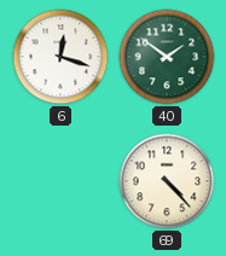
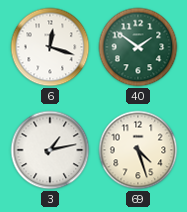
3: none -> 1:13 (50, 150)
69: 4:23 -> 4:27 (138, 150)
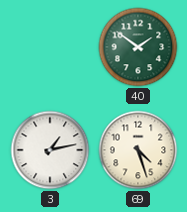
6: 12:18 -> none (50, 47)
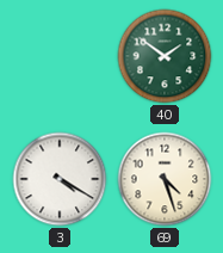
3: 1:13 -> 4:20 (60, 179)
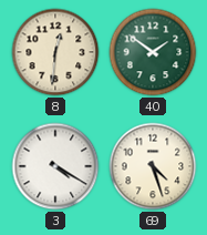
8: none -> 12:31 (55, 52)
